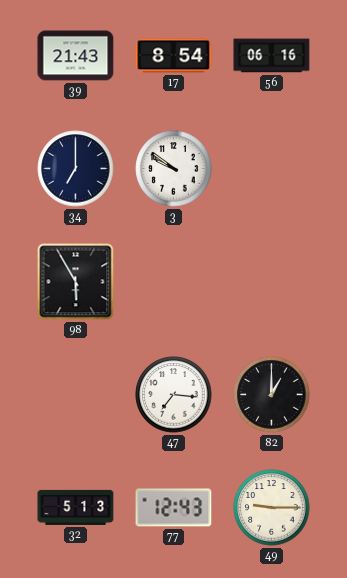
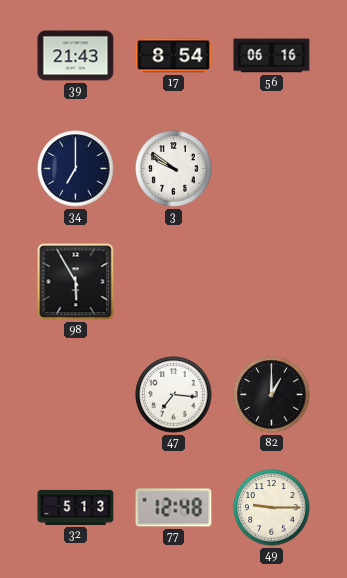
77: 12:43 -> 12:48 (174, 508)
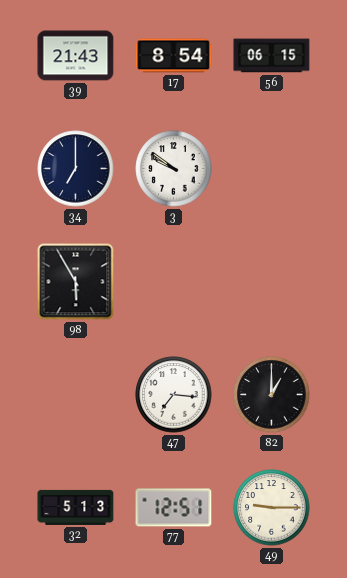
56: 06:16 -> 06:15 (272, 56)
77: 12:48 -> 12:51 (174, 508)
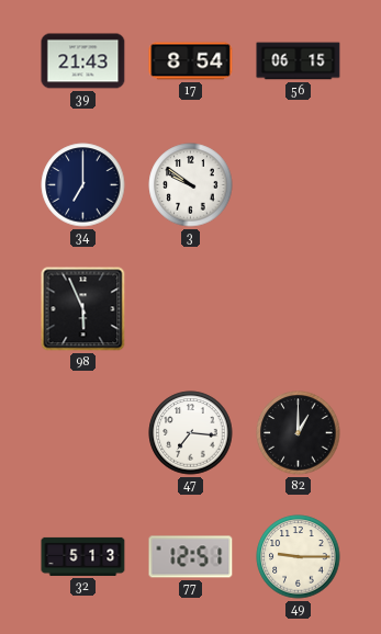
98: 5:55 -> 5:56 (83, 309)
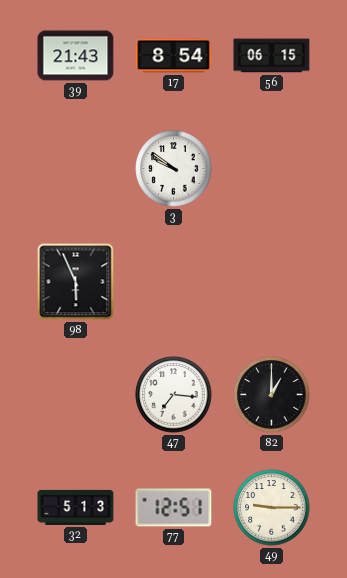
34: 7:00 -> none (83, 185)
